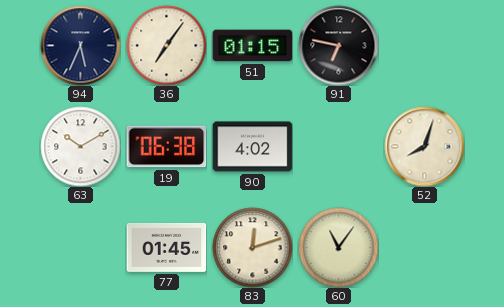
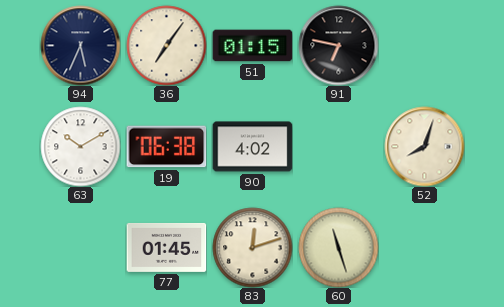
60: 11:06 -> 11:27 (338, 247)
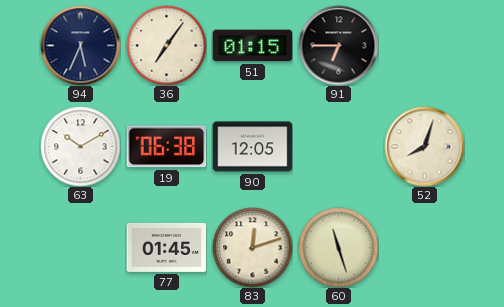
91: 6:47 -> 6:45 (338, 45)
90: 4:02 -> 12:05 (252, 147)
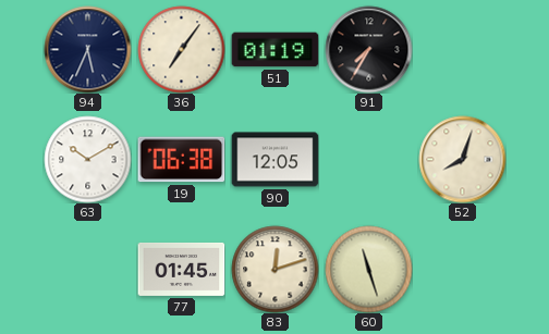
51: 01:15 -> 01:19 (274, 50)
91: 6:45 -> 7:35 (368, 49)
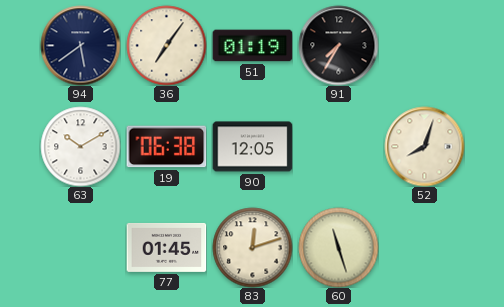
94: 5:34 -> 5:39 (80, 45)
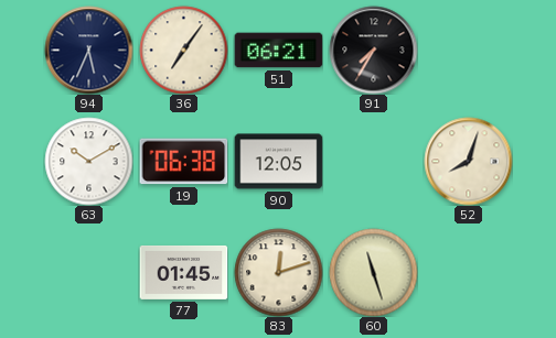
94: 5:39 -> 5:34 (88, 50)
51: 01:19 -> 06:21 (278, 51)
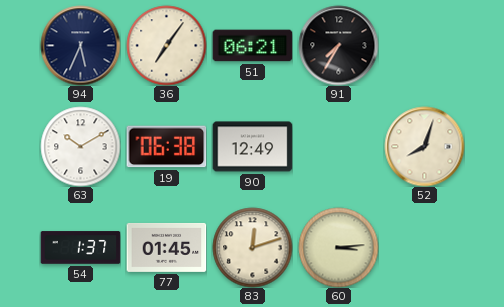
90: 12:05 -> 12:49 (252, 147)
54: none -> 1:37 (80, 248)
60: 11:27 -> 3:14 (338, 247)
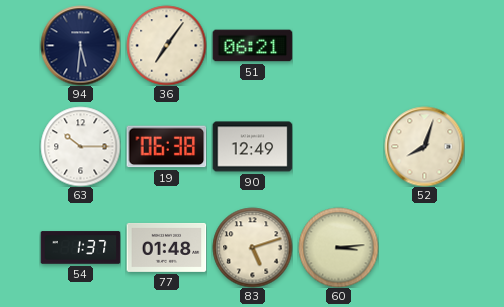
94: 5:34 -> 5:31 (80, 45)
91: 7:35 -> none (338, 45)
63: 10:10 -> 10:15 (80, 146)
77: 01:45 -> 01:48 (166, 247)
83: 12:12 -> 5:12 (252, 247)
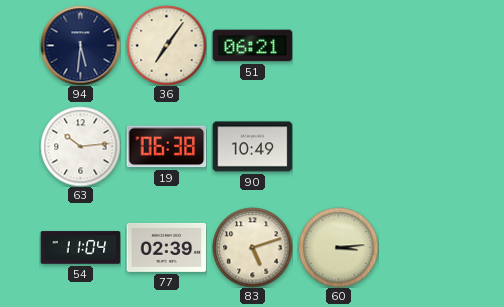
63: 10:15 -> 10:14 (80, 146)
90: 12:49 -> 10:49 (252, 147)
52: 8:03 -> none (424, 146)
54: 1:37 -> 11:04 (80, 248)
77: 01:48 -> 02:39 (166, 247)
